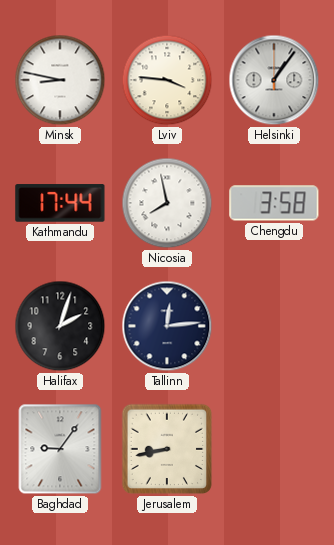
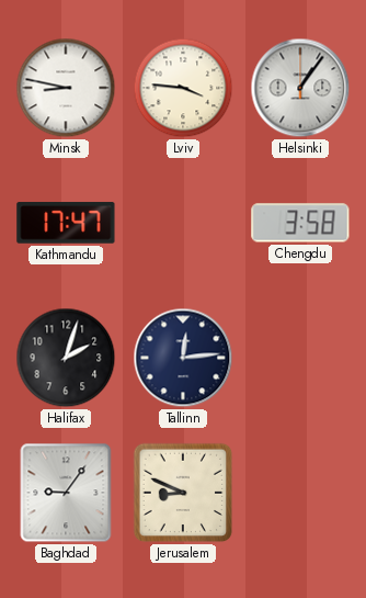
Kathmandu: 17:44 -> 17:47 (66, 223)
Nicosia: 7:58 -> none (167, 203)
Jerusalem: 8:43 -> 8:49 (183, 493)
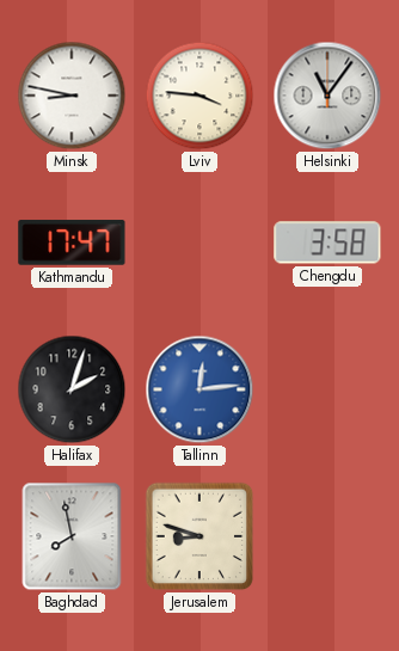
Helsinki: 1:06 -> 11:06 (327, 96)
Tallinn dial: navy -> blue (199, 389)
Baghdad: 9:06 -> 7:58 (72, 536)
Jerusalem: 8:49 -> 8:48 (199, 536)
